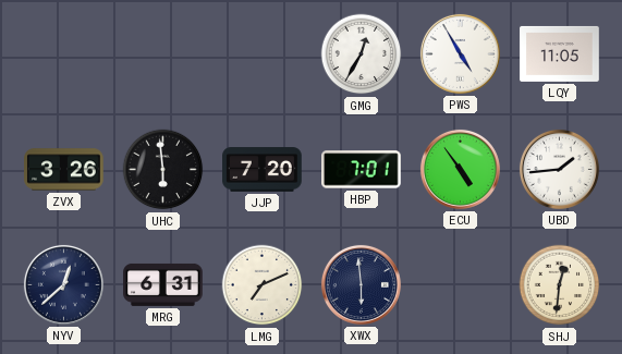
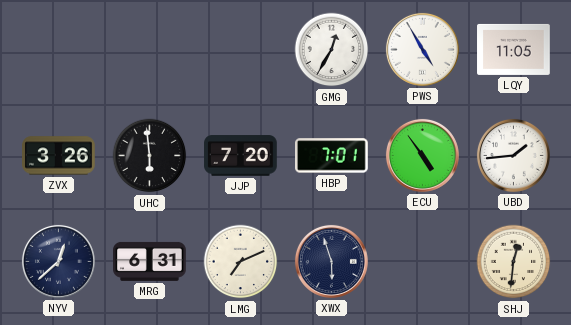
XWX: 5:59 -> 5:57 (331, 261)
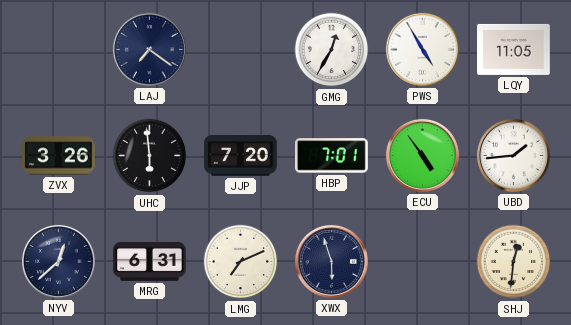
LAJ: none -> 7:21 (149, 49)
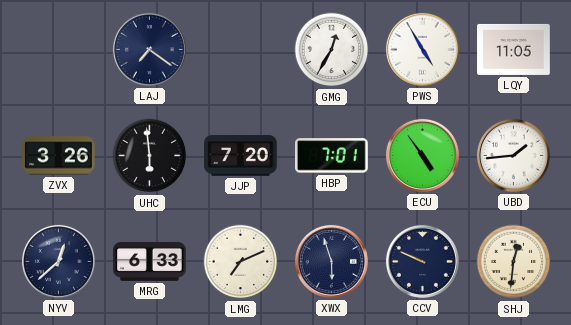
MRG: 6:31 -> 6:33 (150, 261)
CCV: none -> 9:49 (422, 261)
